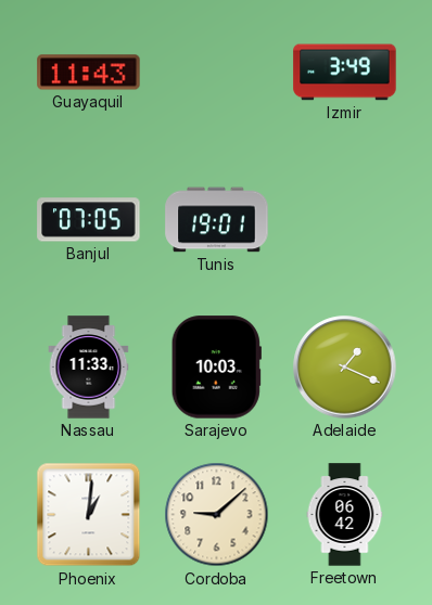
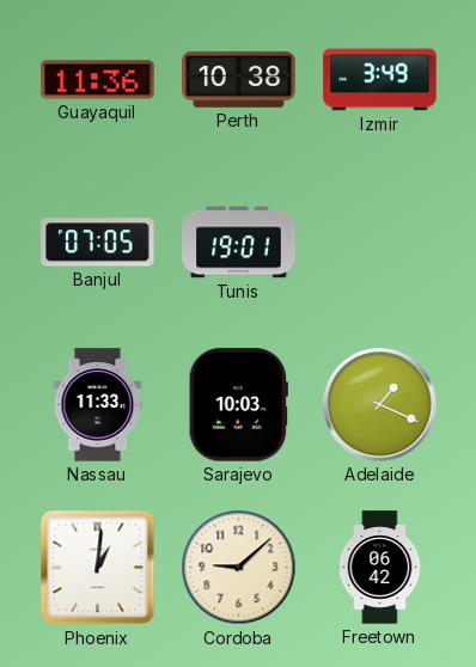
Guayaquil: 11:43 -> 11:36 (98, 80)
Perth: none -> 10:38 (239, 79)
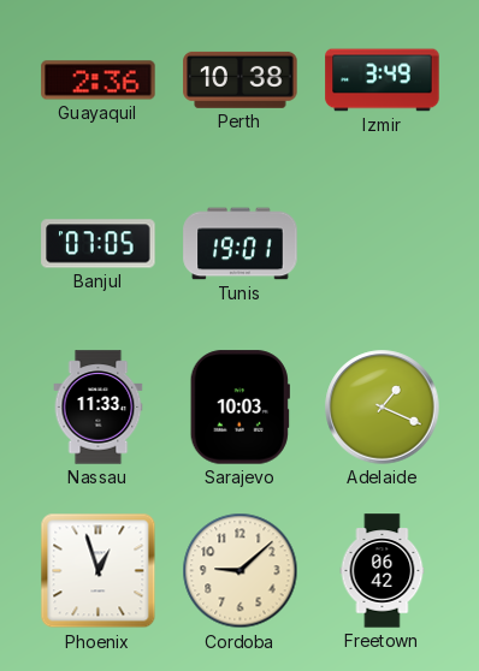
Guayaquil: 11:36 -> 2:36 (99, 81)
Phoenix: 1:01 -> 12:57 (99, 571)
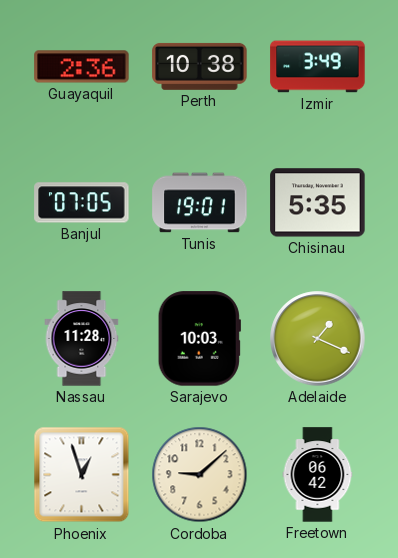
Chisinau: none -> 5:35 (318, 203)
Nassau: 11:33 -> 11:28 (82, 339)
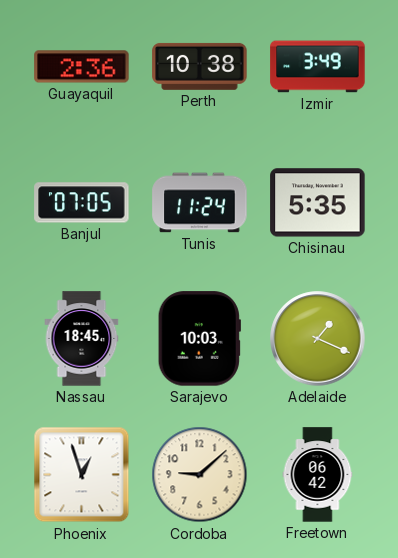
Tunis: 19:01 -> 11:24 (200, 203)
Nassau: 11:28 -> 18:45 (82, 339)
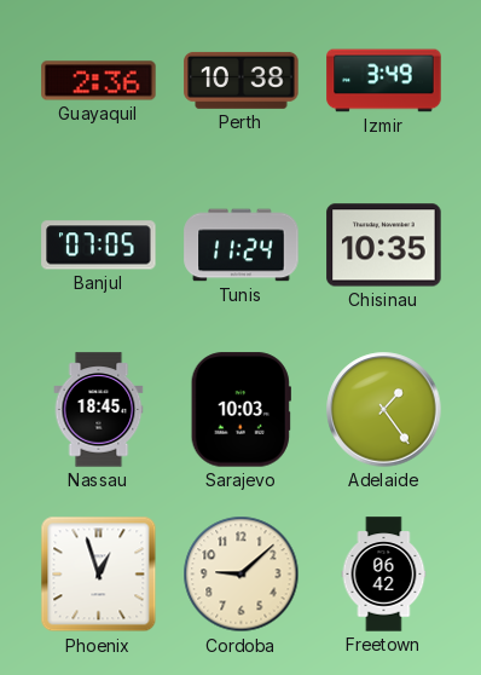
Chisinau: 5:35 -> 10:35 (384, 246)
Adelaide: 1:19 -> 1:24 (384, 410)
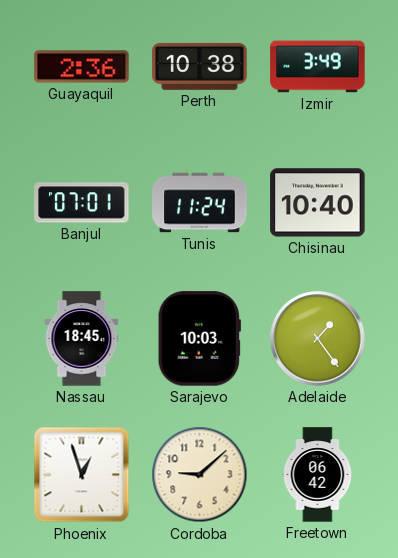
Banjul: 07:05 -> 07:01 (82, 203)
Chisinau: 10:35 -> 10:40 (318, 203)
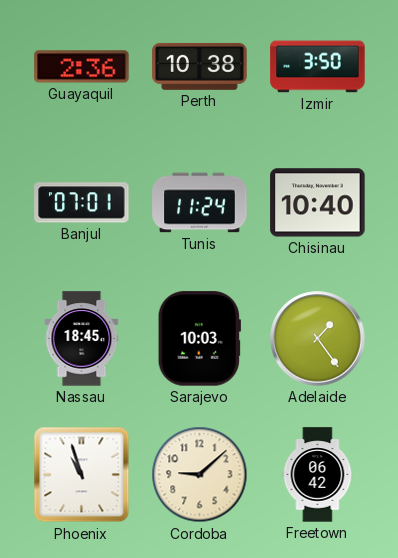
Izmir: 3:49 -> 3:50 (318, 67)
Phoenix: 12:57 -> 10:57 (82, 475)
